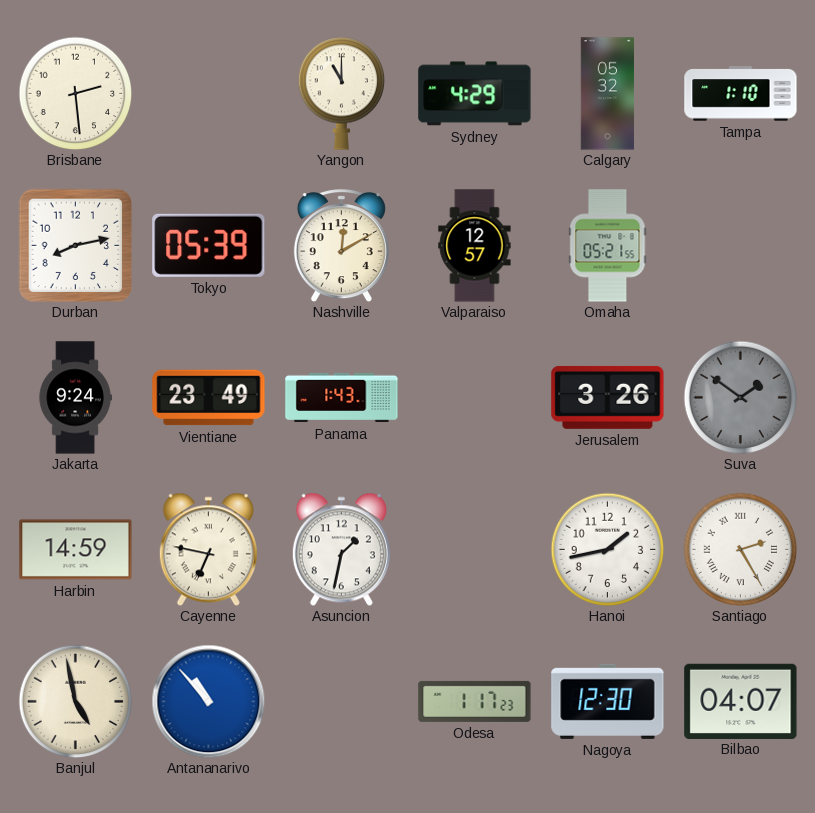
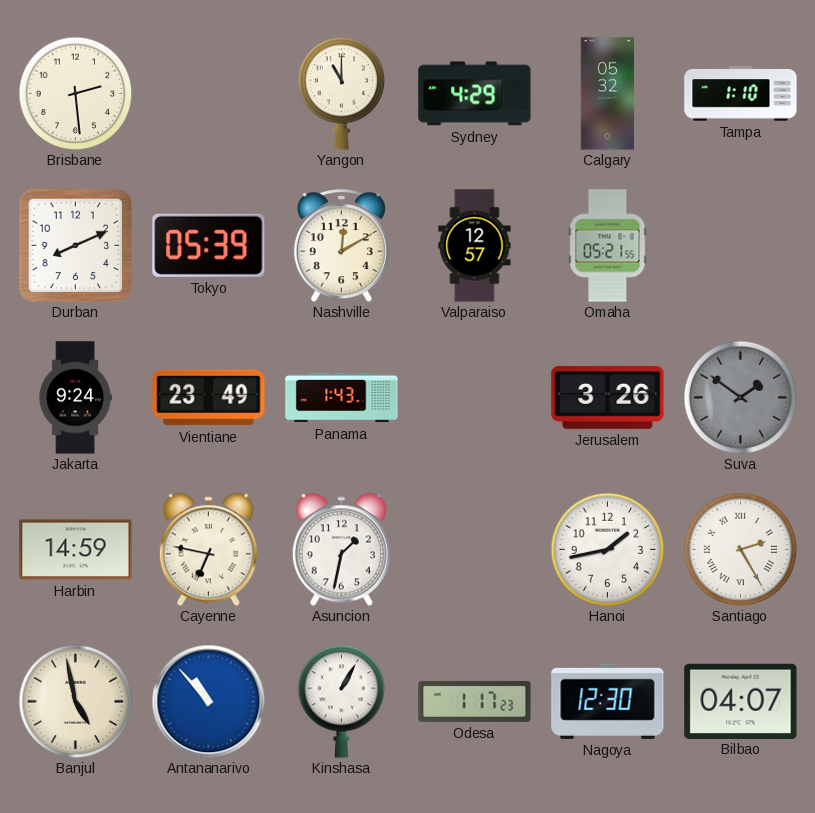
Durban: 8:13 -> 8:11 (75, 245)
Kinshasa: none -> 1:05 (341, 701)
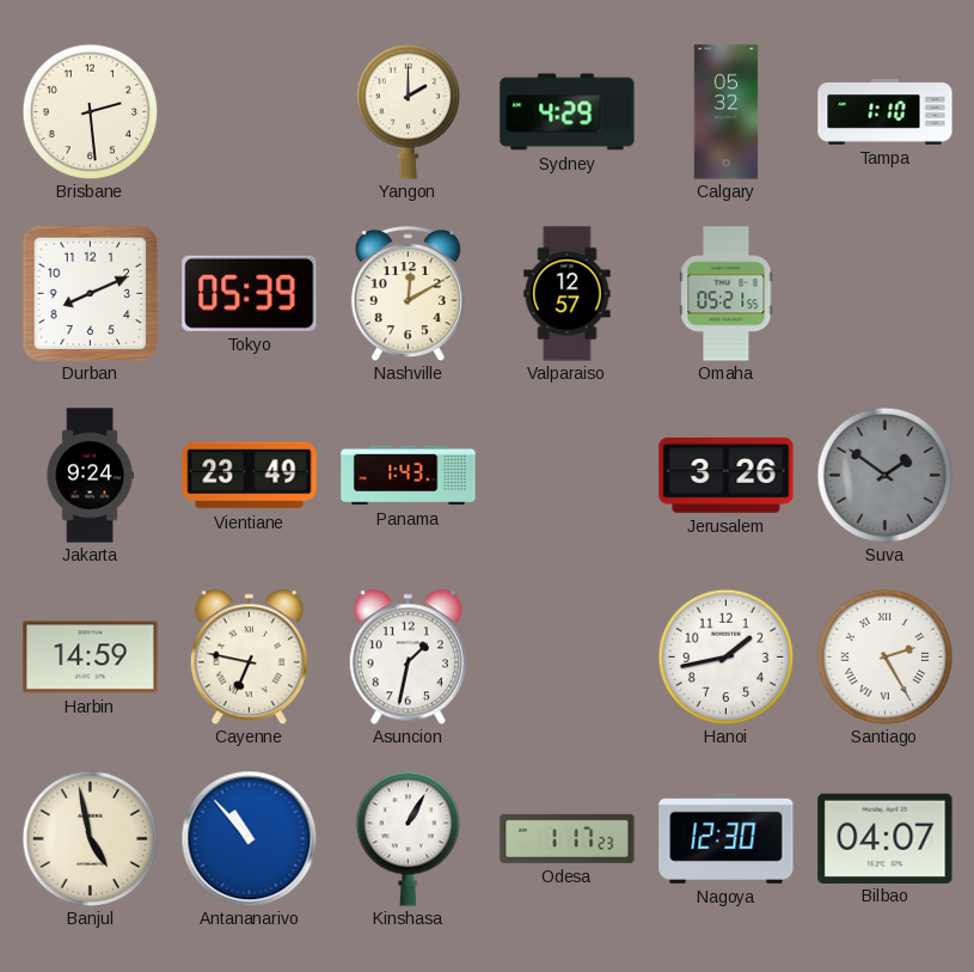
Yangon: 11:00 -> 2:00 (408, 111)
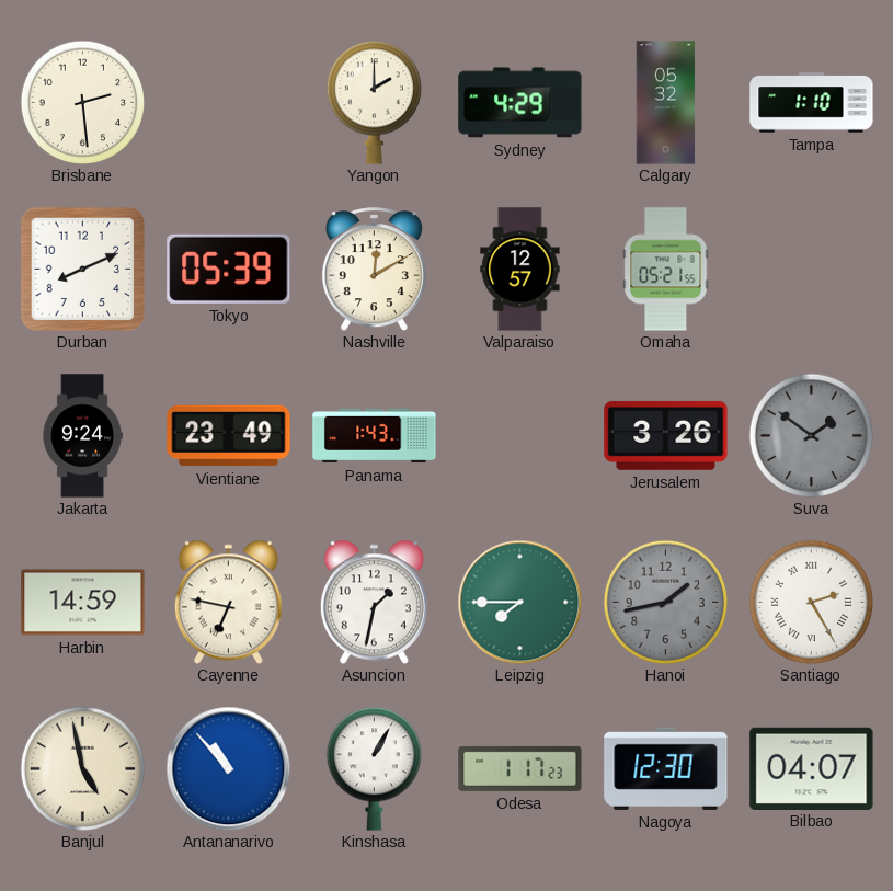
Leipzig: none -> 7:45 (519, 602)
Hanoi dial: white -> grey (665, 602)
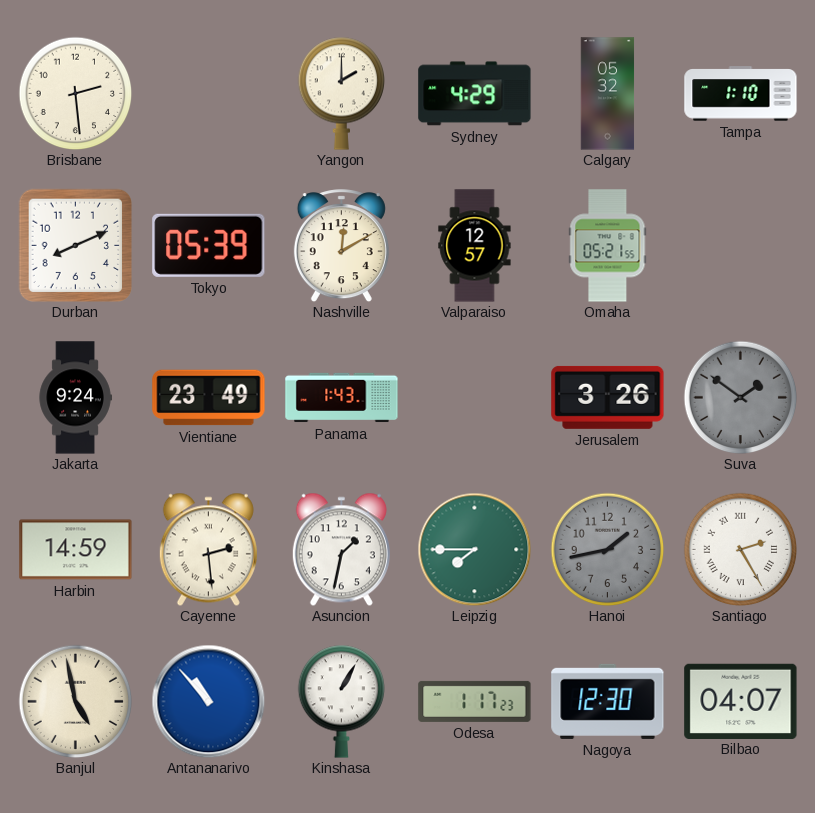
Cayenne: 6:47 -> 2:29 (208, 549)
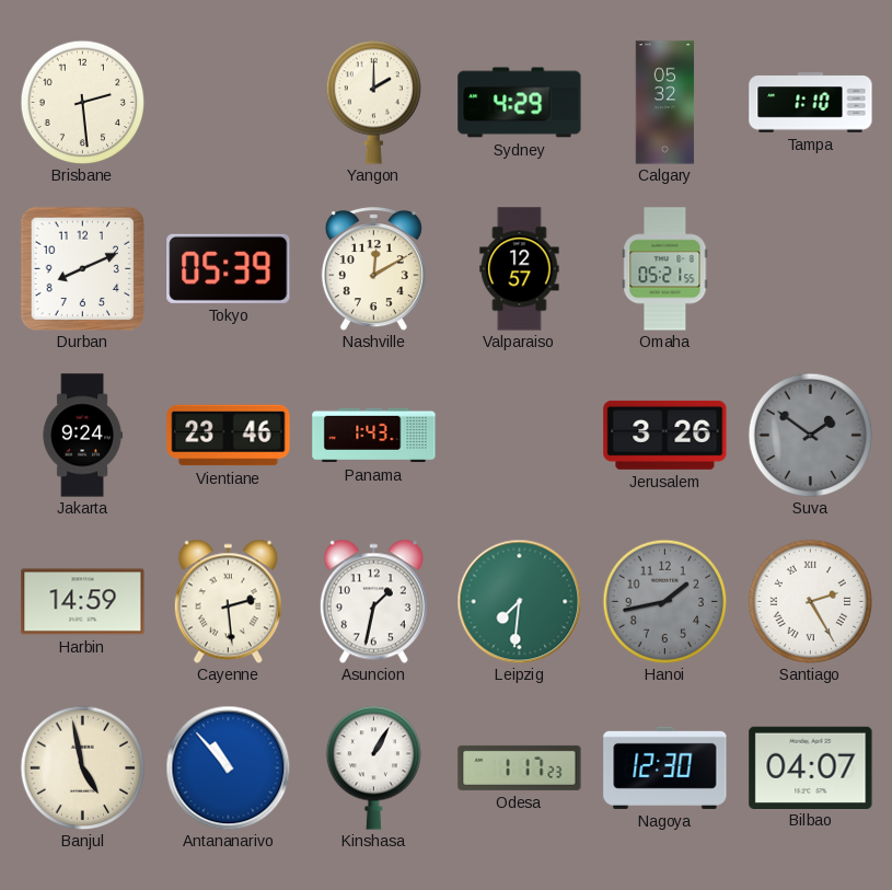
Vientiane: 23:49 -> 23:46 (229, 436)
Leipzig: 7:45 -> 7:31 (519, 601)
